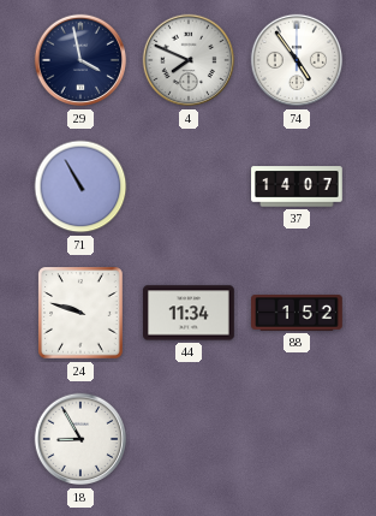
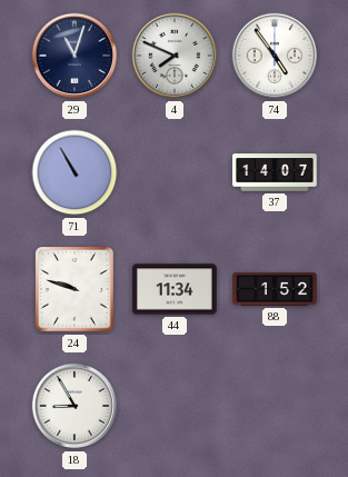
29: 3:58 -> 11:03 (74, 56)
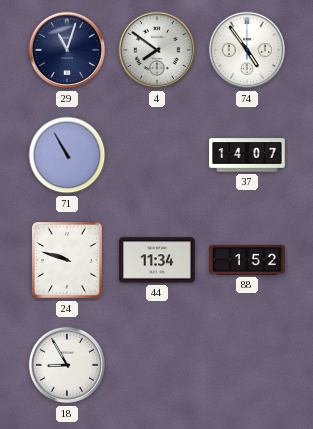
4: 7:49 -> 7:51 (157, 50)
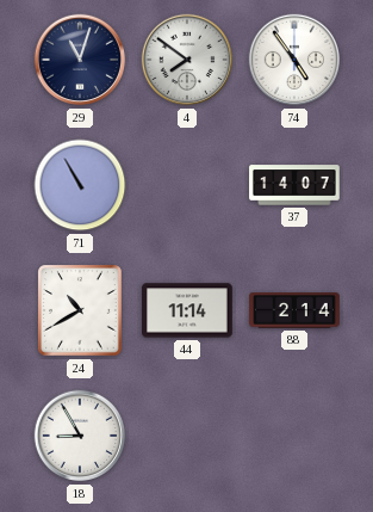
24: 9:48 -> 10:40 (81, 310)
44: 11:34 -> 11:14 (187, 310)
88: 1:52 -> 2:14 (294, 310)
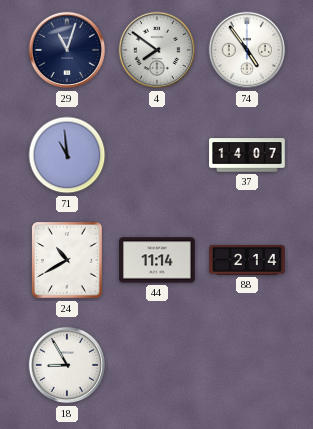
71: 10:55 -> 10:59 (67, 155)
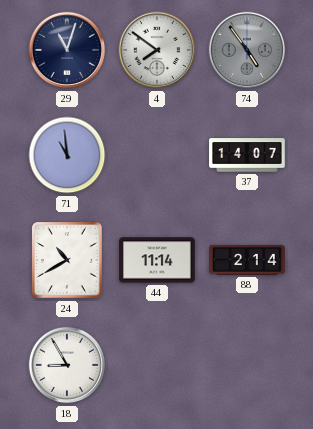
74 dial: white -> grey (247, 50)
